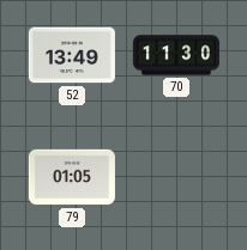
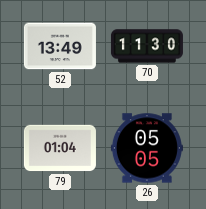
79: 01:05 -> 01:04 (60, 148)
26: none -> 05:05 (147, 148)
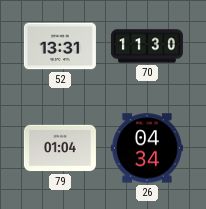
52: 13:49 -> 13:31 (60, 46)
26: 05:05 -> 04:34 (147, 148)
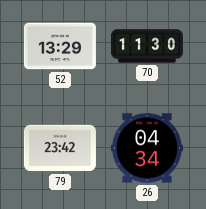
52: 13:31 -> 13:29 (60, 46)
79: 01:04 -> 23:42 (60, 148)
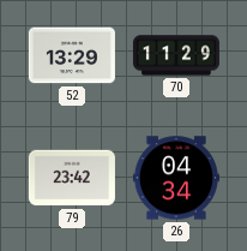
70: 11:30 -> 11:29 (176, 55)
